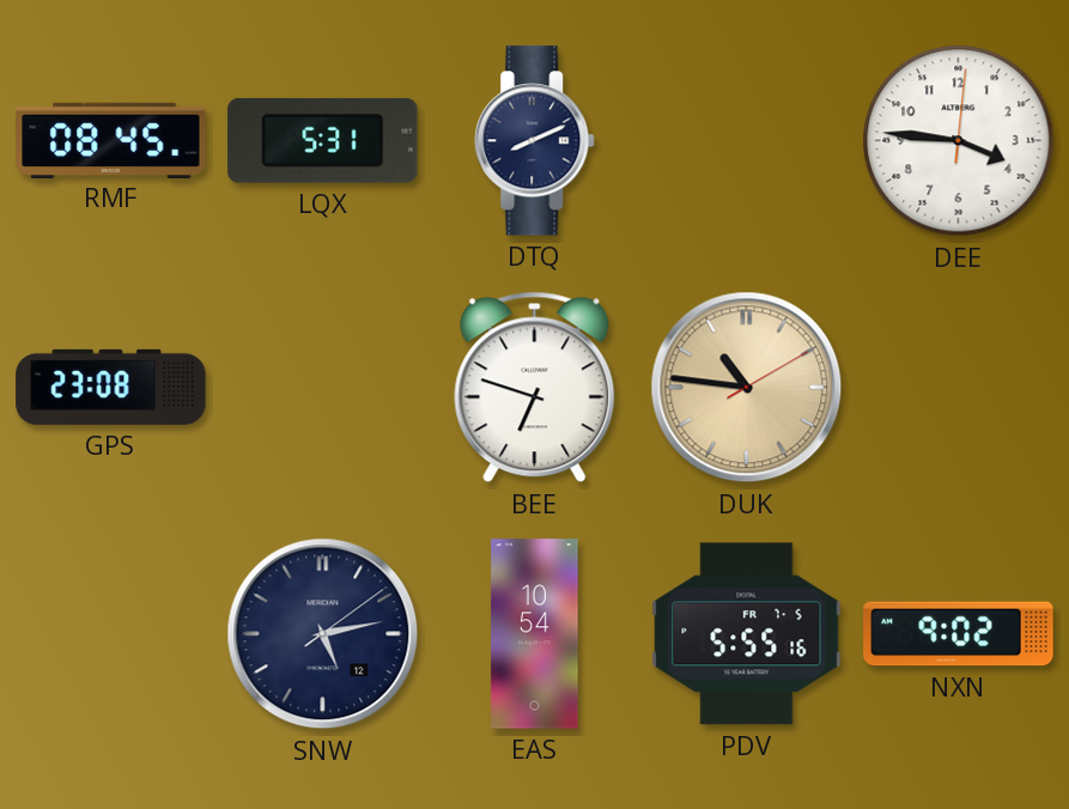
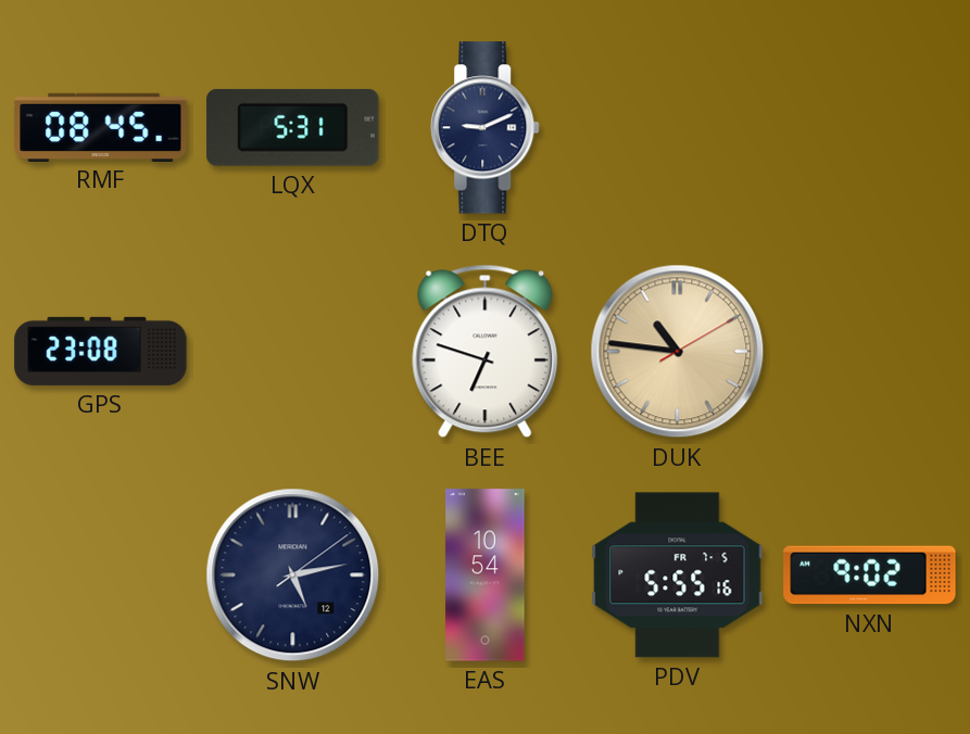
DTQ: 8:11 -> 9:11 (486, 128)
DEE: 3:46 -> none (959, 141)
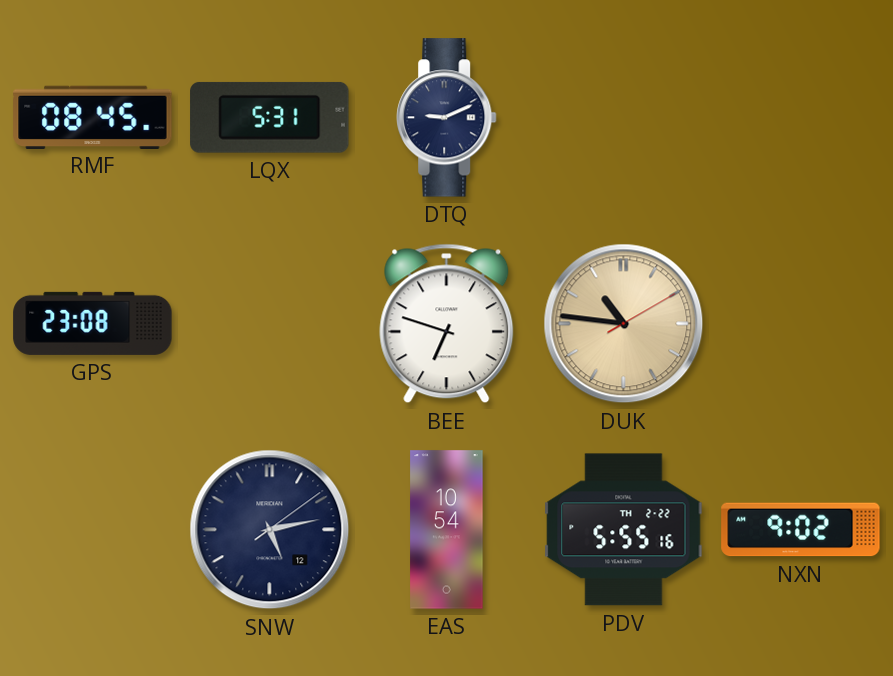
PDV date: FR 7-5 -> TH 2-22 (624, 530)
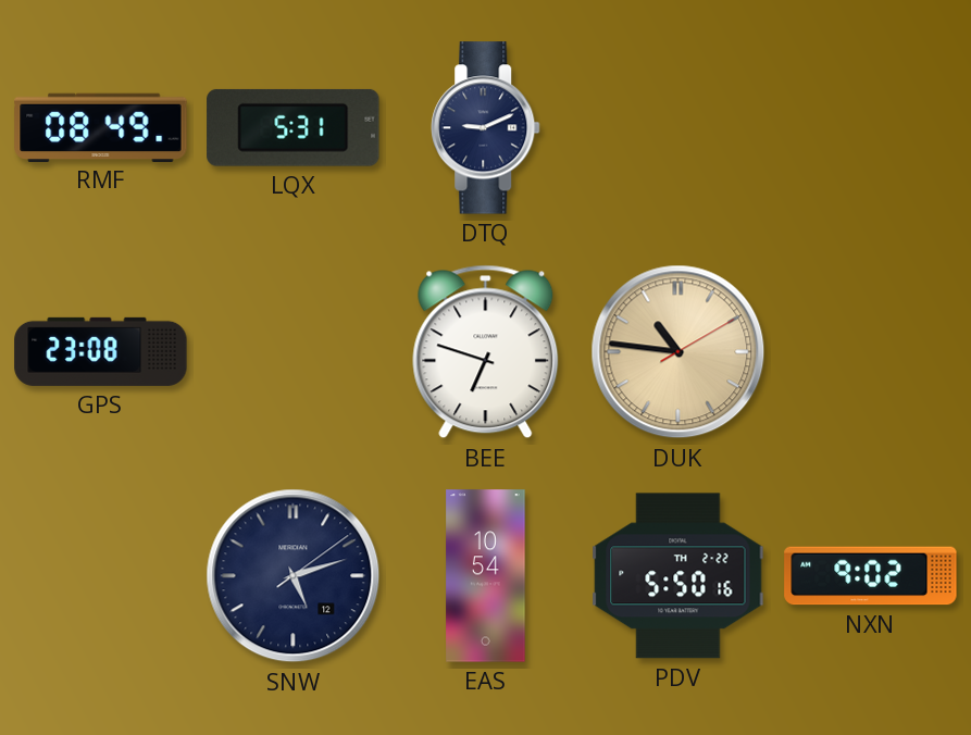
RMF: 08:45 -> 08:49 (101, 127)
SNW: 5:13 -> 5:12 (294, 576)
PDV: 5:55 -> 5:50 (679, 576)
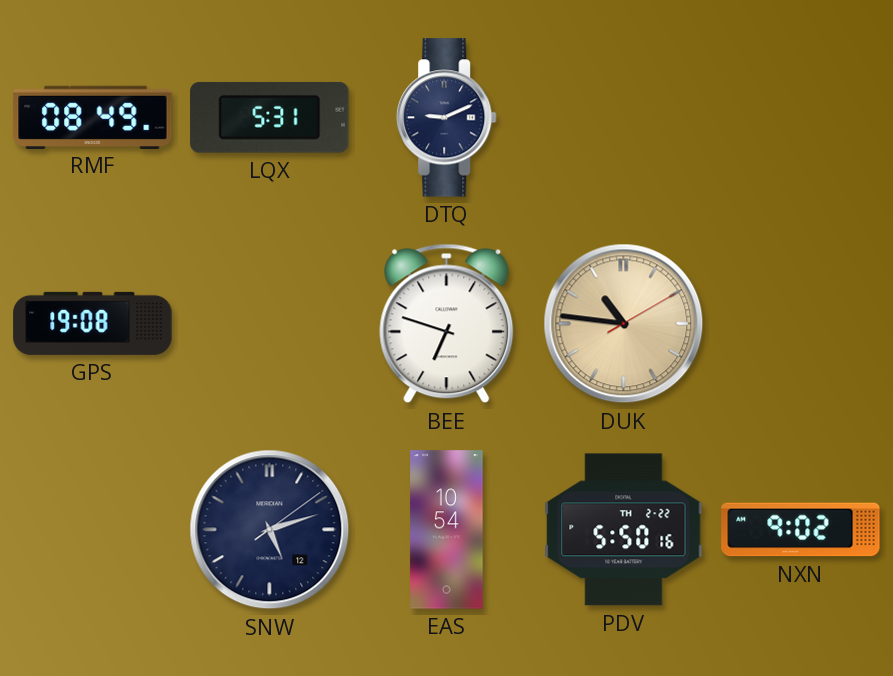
GPS: 23:08 -> 19:08 (93, 323)
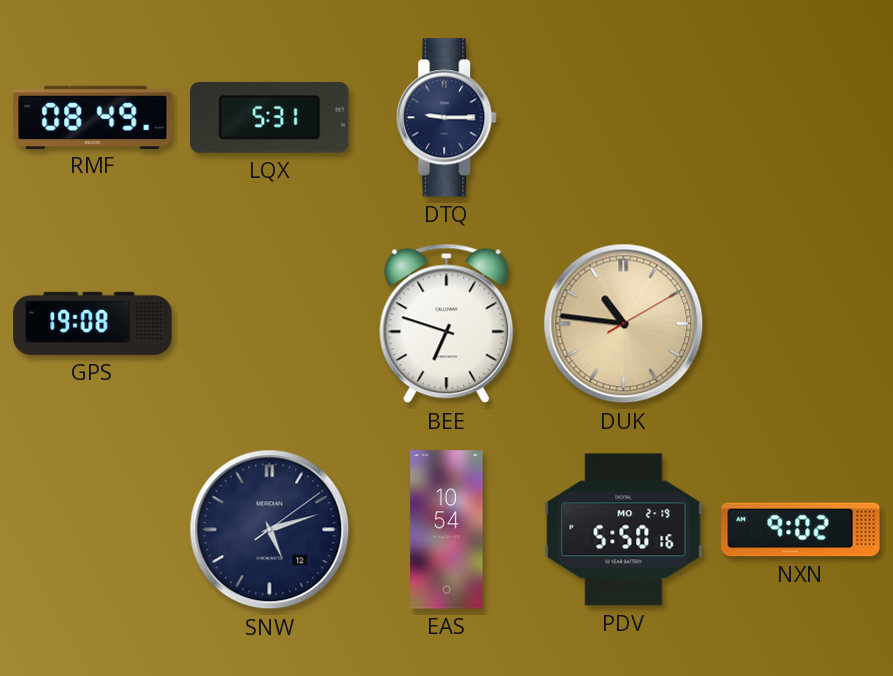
DTQ: 9:11 -> 9:15 (447, 118)
PDV date: TH 2-22 -> MO 2-19 (624, 530)
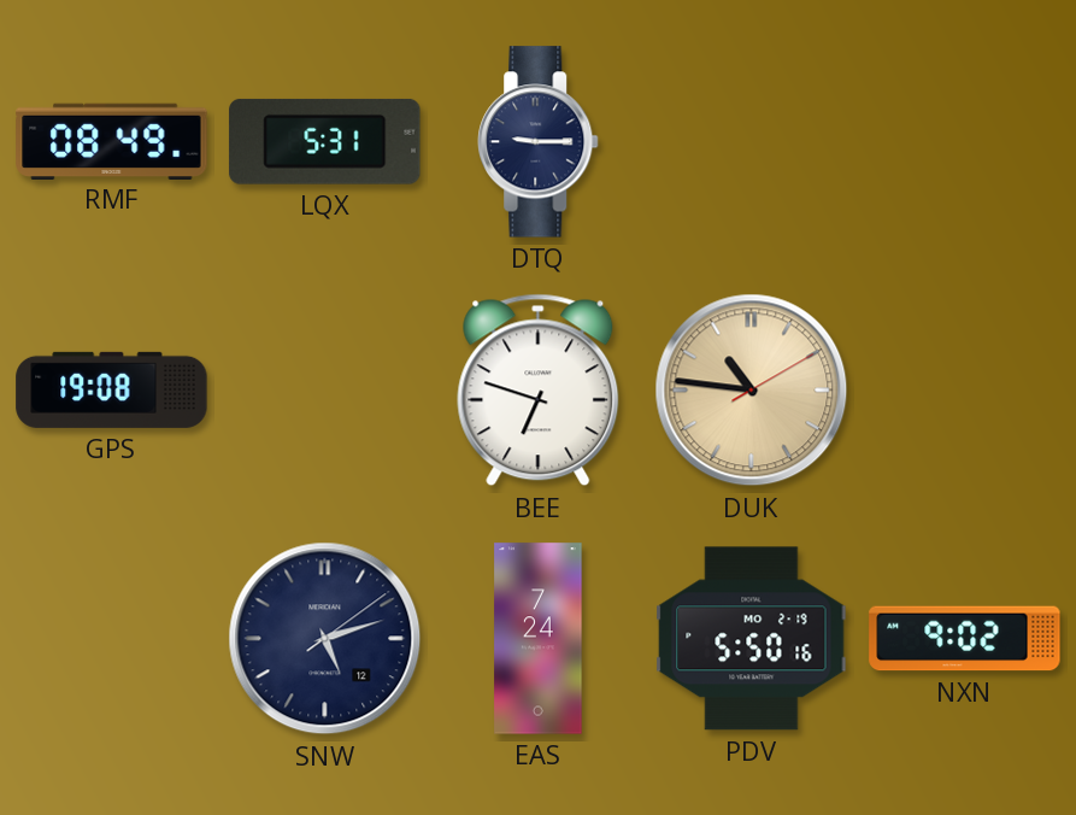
EAS: 10:54 -> 7:24 (539, 639)
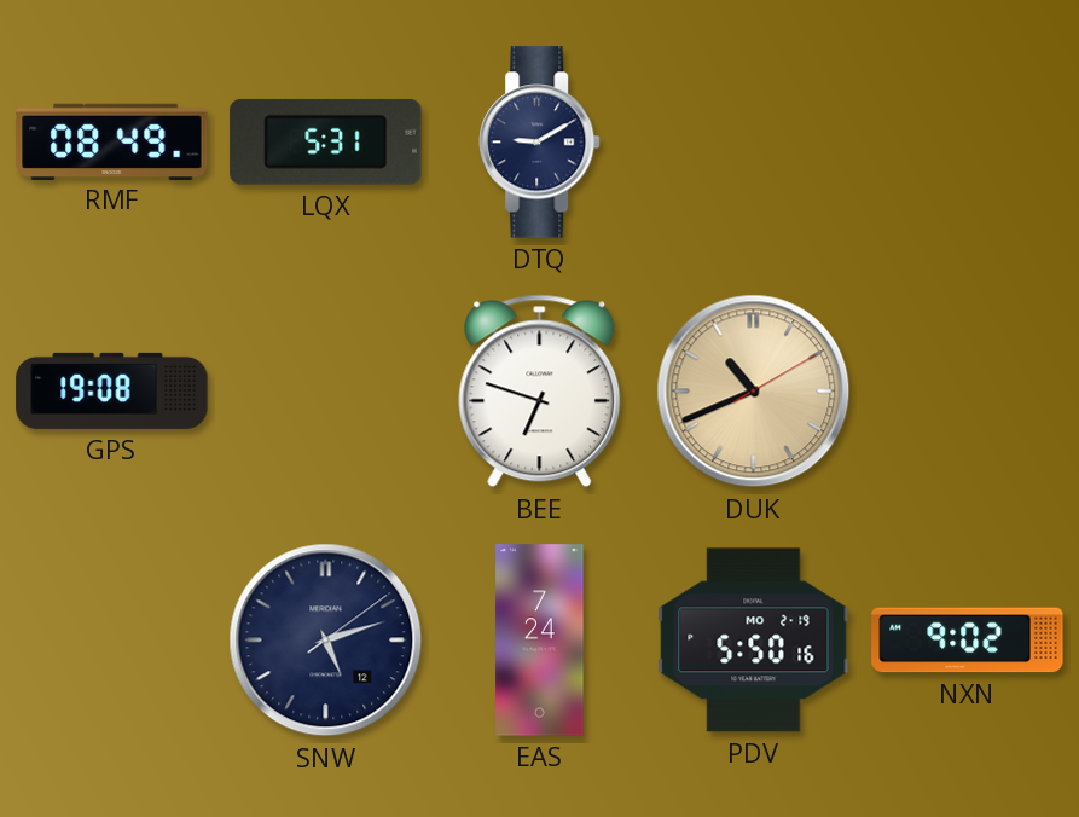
DTQ: 9:15 -> 9:10 (540, 143)
DUK: 10:46 -> 10:41 (754, 392)
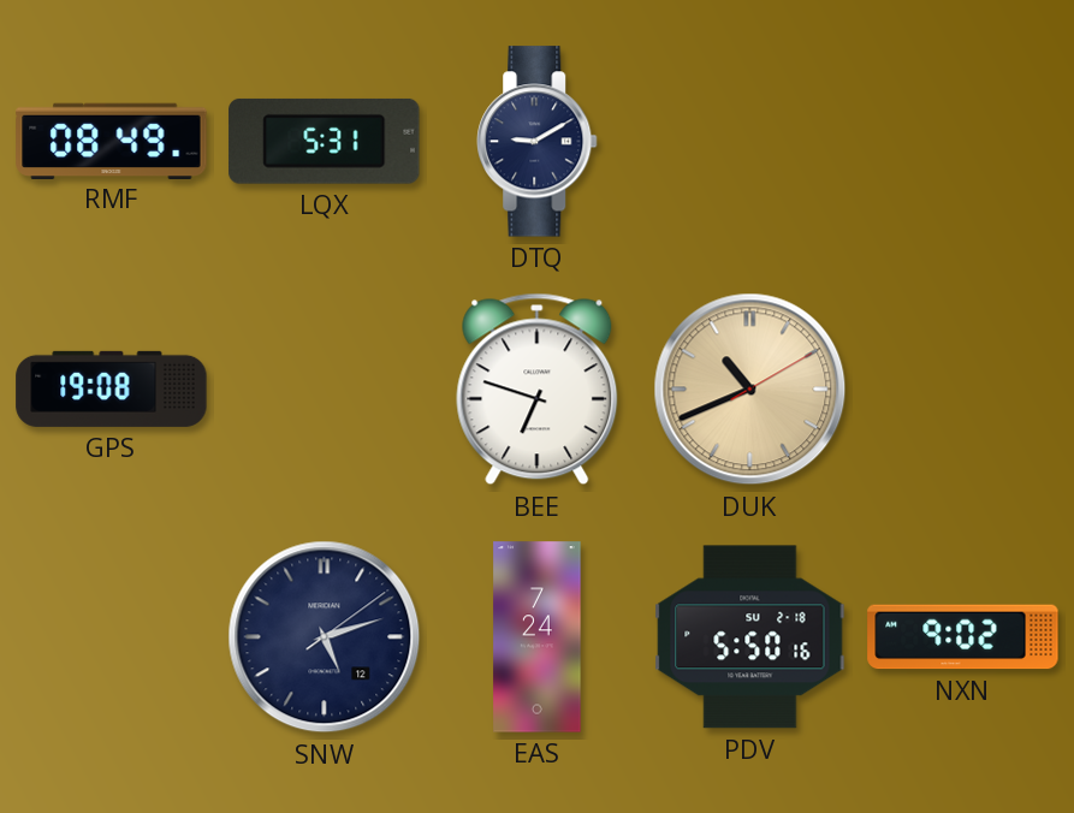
PDV date: MO 2-19 -> SU 2-18 (750, 637)
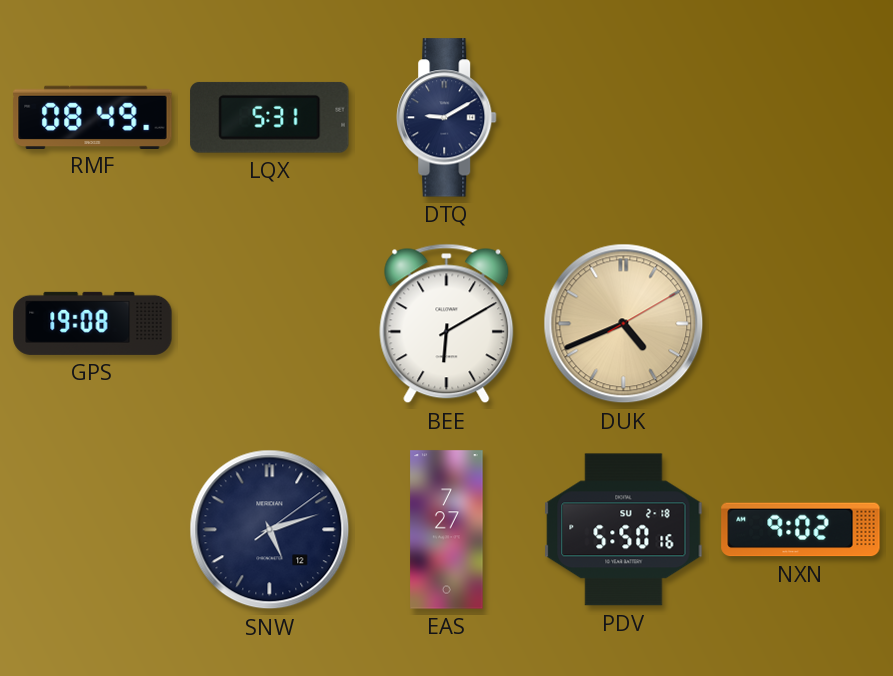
BEE: 6:48 -> 6:10 (447, 324)
DUK: 10:41 -> 4:41 (624, 324)
EAS: 7:24 -> 7:27 (447, 530)
